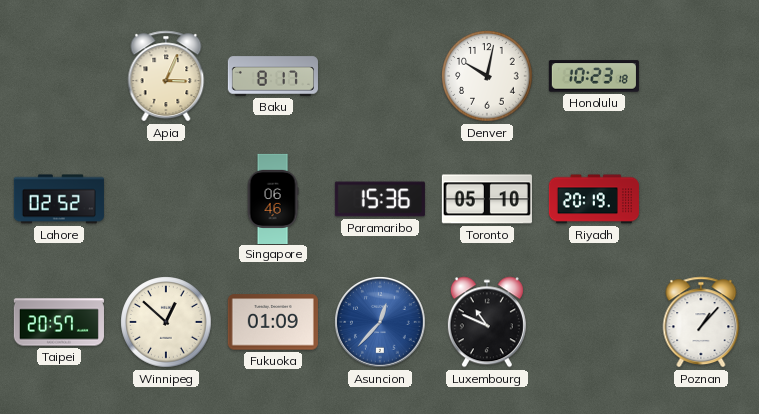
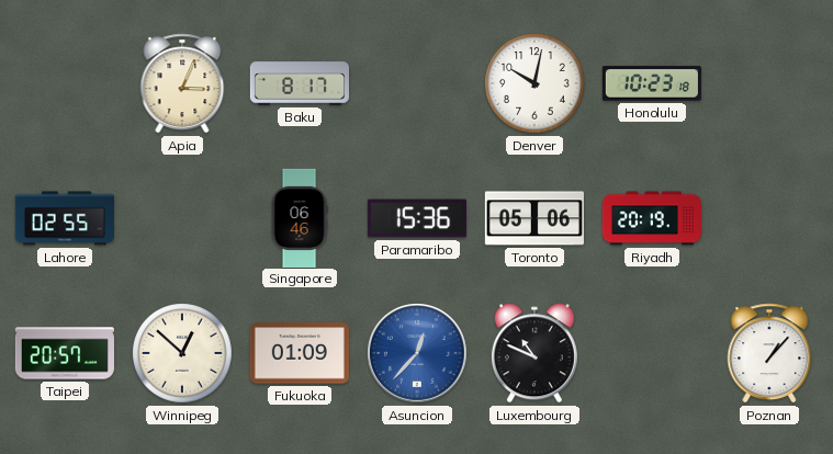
Lahore: 02:52 -> 02:55 (65, 218)
Toronto: 05:10 -> 05:06 (534, 218)
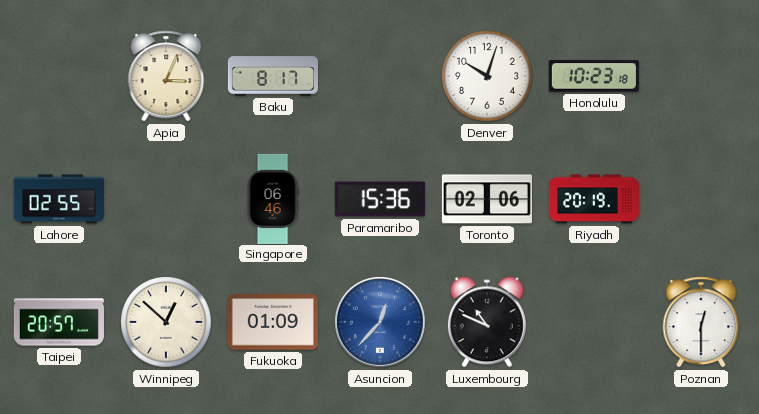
Denver: 10:02 -> 10:03 (487, 76)
Toronto: 05:06 -> 02:06 (487, 199)
Poznan: 1:07 -> 12:30 (701, 322)
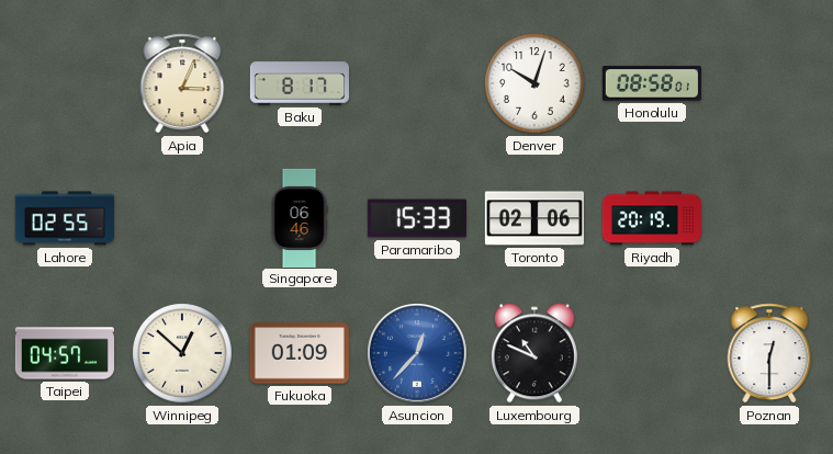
Honolulu: 10:23 -> 08:58 (652, 83)
Paramaribo: 15:36 -> 15:33 (417, 218)
Taipei: 20:57 -> 04:57 (65, 353)
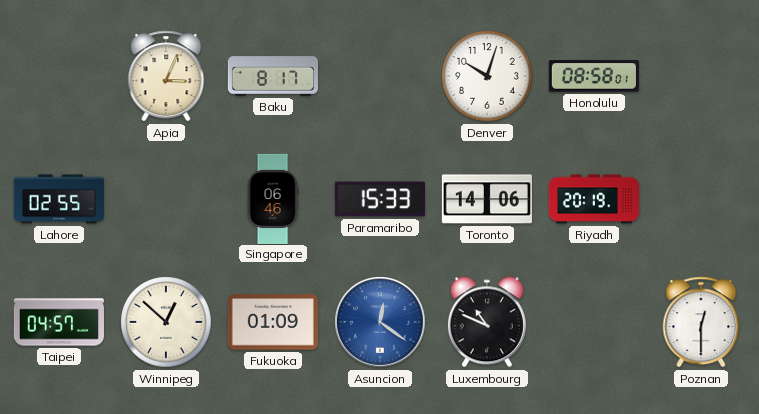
Toronto: 02:06 -> 14:06 (487, 199)
Asuncion: 12:37 -> 12:21 (380, 322)
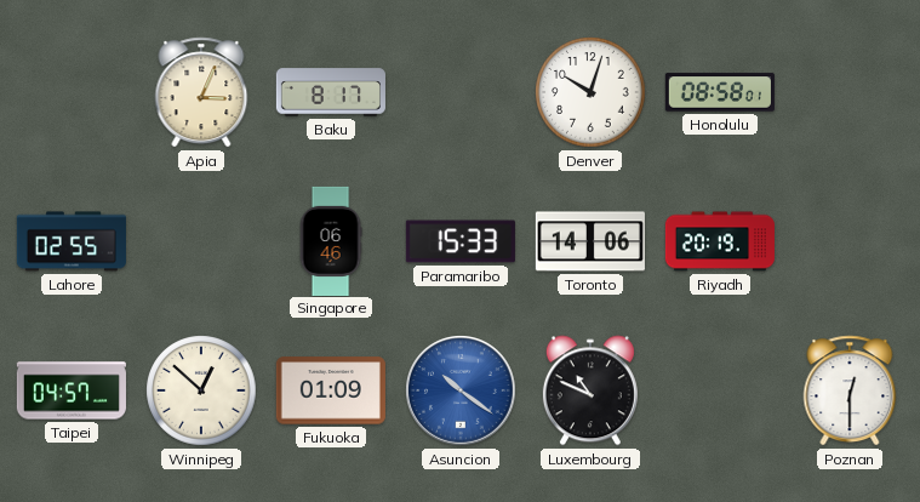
Asuncion: 12:21 -> 10:21 (461, 390)
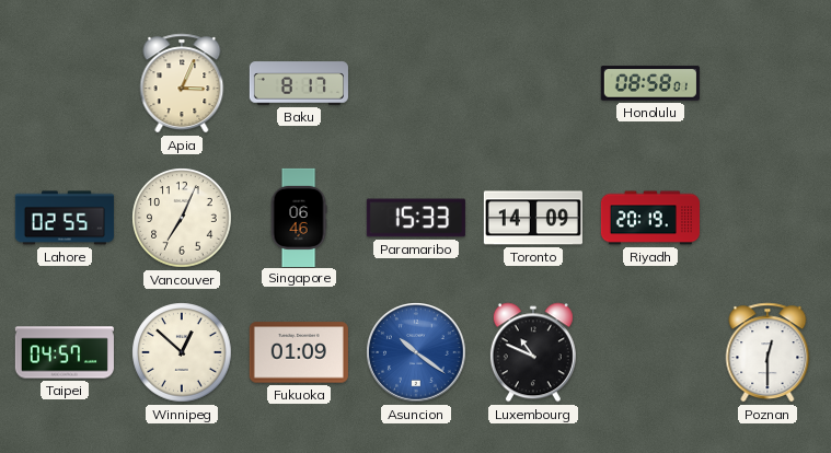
Denver: 10:03 -> none (590, 92)
Vancouver: none -> 7:04 (182, 218)
Toronto: 14:06 -> 14:09 (533, 218)
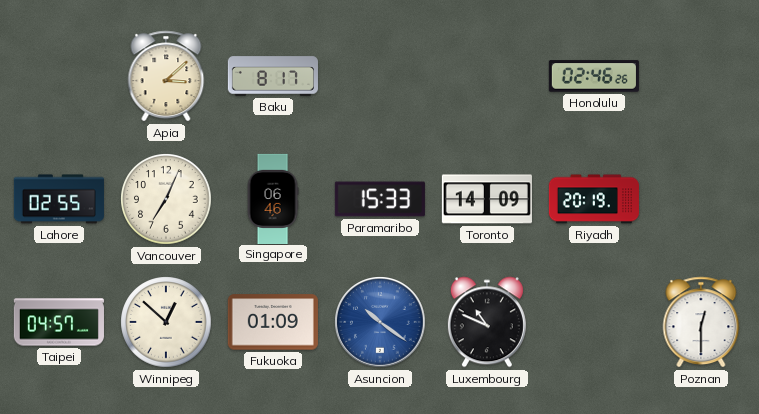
Apia: 3:04 -> 3:08 (166, 76)
Honolulu: 08:58 -> 02:46 (594, 76)
